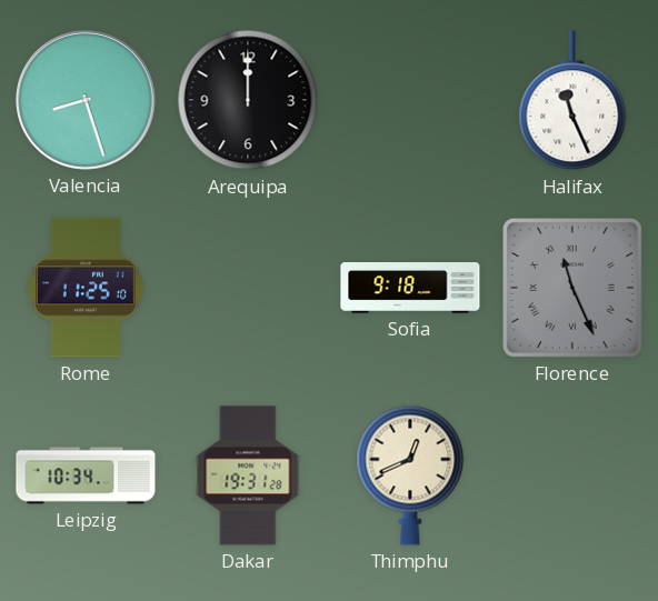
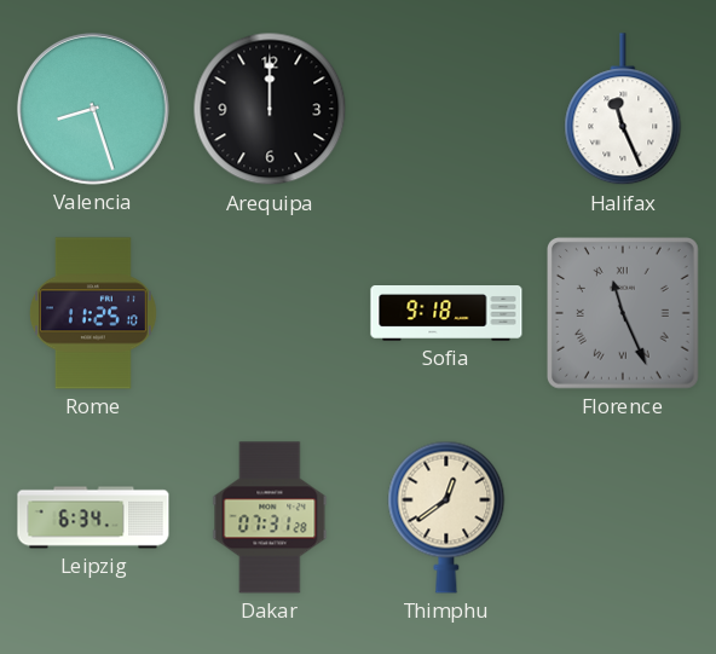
Leipzig: 10:34 -> 6:34 (93, 517)
Dakar: 19:31 -> 07:31 (270, 517)
Thimphu: 12:41 -> 12:39 (446, 517)
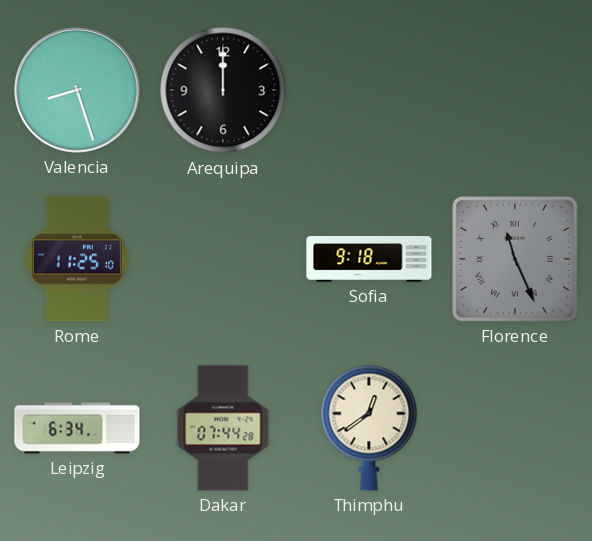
Halifax: 11:26 -> none (623, 110)
Dakar: 07:31 -> 07:44 (223, 428)
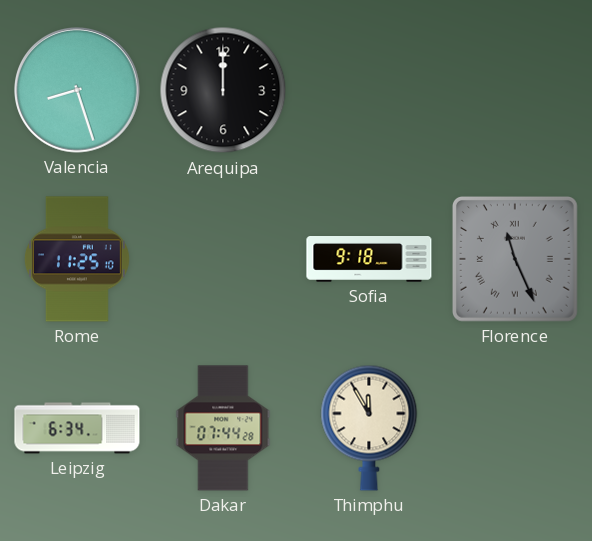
Thimphu: 12:39 -> 11:55 (369, 428)
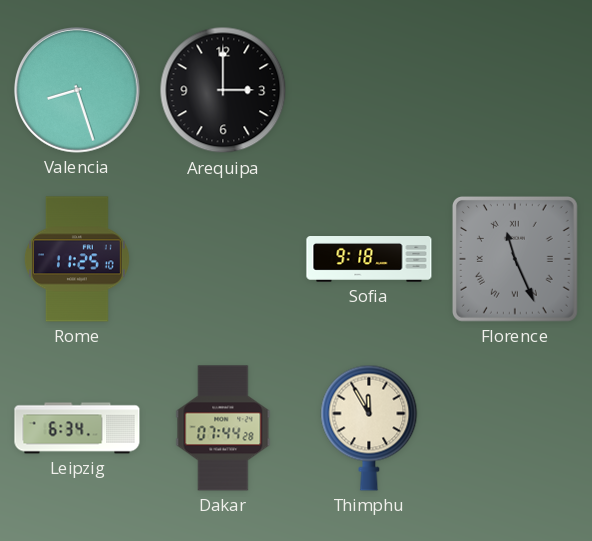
Arequipa: 12:00 -> 3:00 (223, 90)
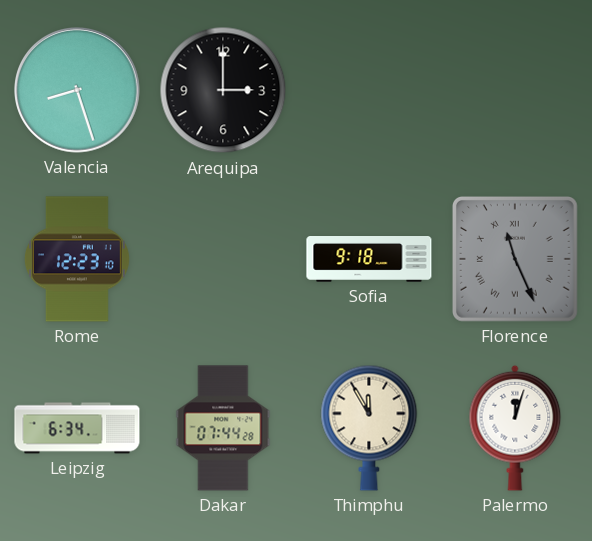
Rome: 11:25 -> 12:23 (77, 259)
Palermo: none -> 12:03 (515, 428)
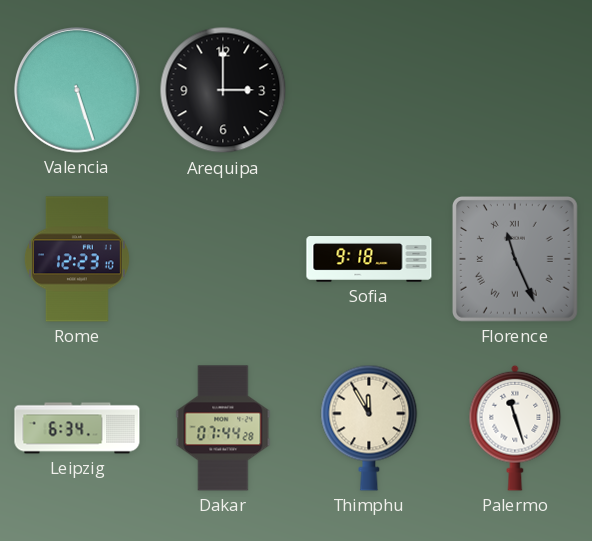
Valencia: 8:27 -> 5:27 (77, 90)
Palermo: 12:03 -> 11:27 (515, 428)
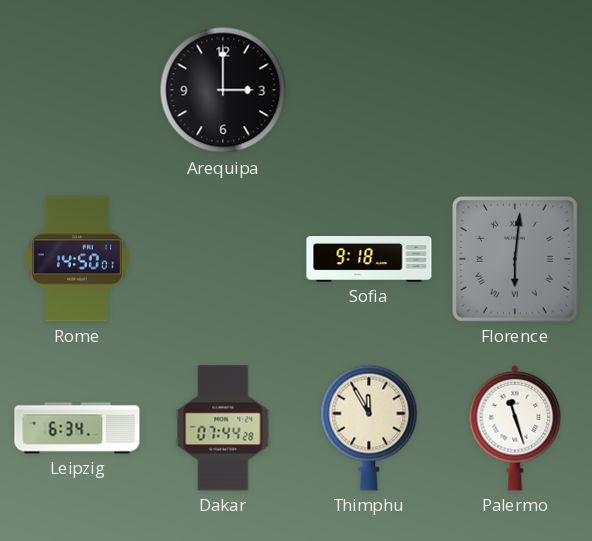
Valencia: 5:27 -> none (77, 90)
Rome: 12:23 -> 14:50 (77, 259)
Florence: 11:26 -> 6:01 (515, 259)
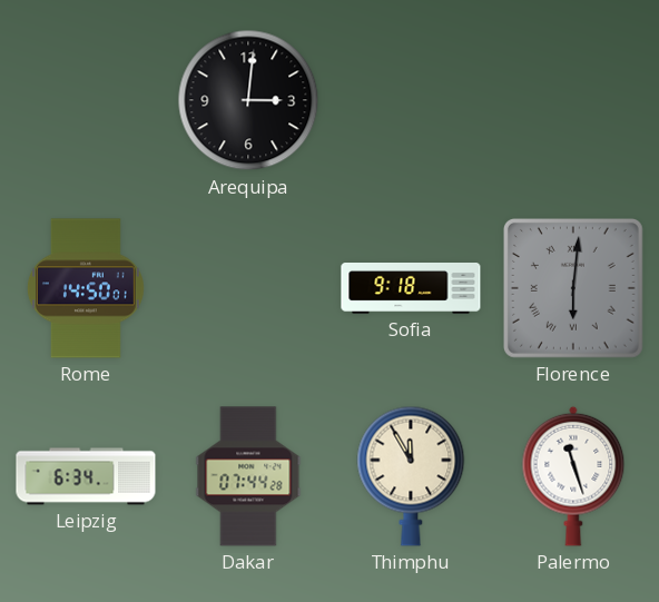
Arequipa: 3:00 -> 3:01 (248, 100)
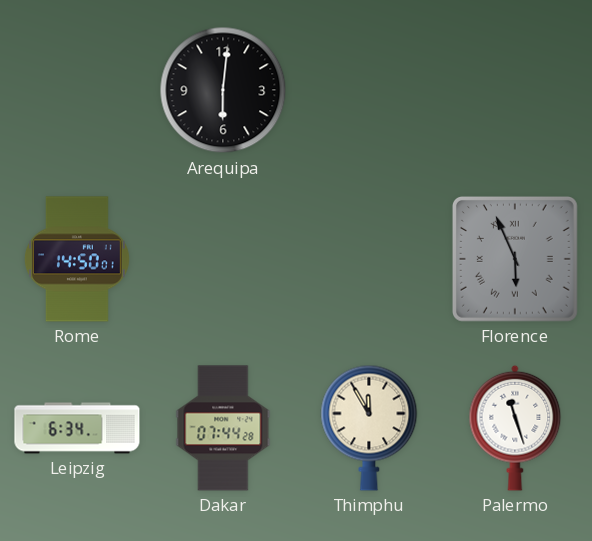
Arequipa: 3:01 -> 6:01 (223, 90)
Sofia: 9:18 -> none (411, 289)
Florence: 6:01 -> 5:56 (515, 259)
